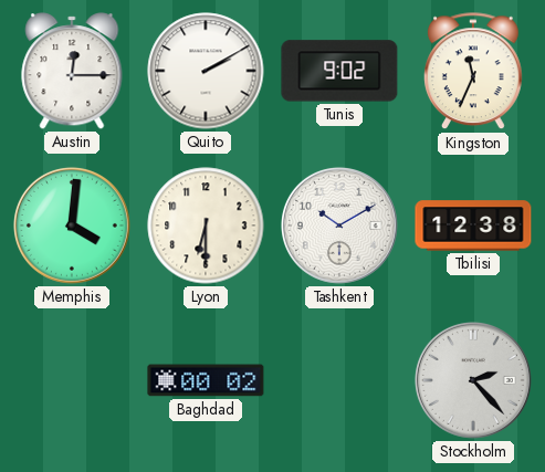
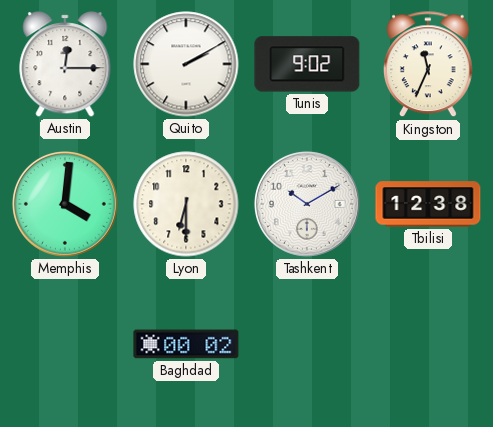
Stockholm: 2:23 -> none (473, 380)
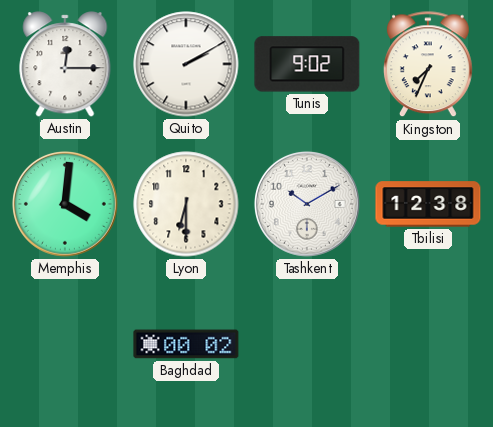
Kingston: 11:34 -> 7:34 (428, 65)
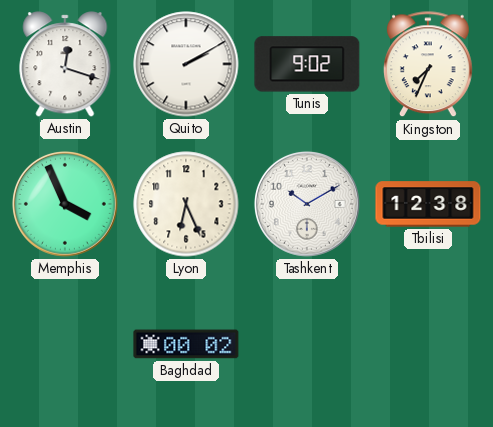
Austin: 12:15 -> 12:18 (65, 64)
Memphis: 4:01 -> 3:56 (65, 204)
Lyon: 6:30 -> 6:26 (186, 204)
